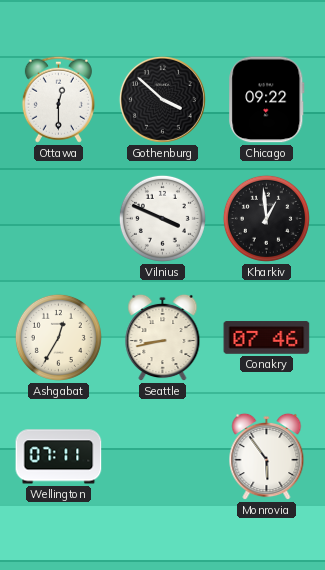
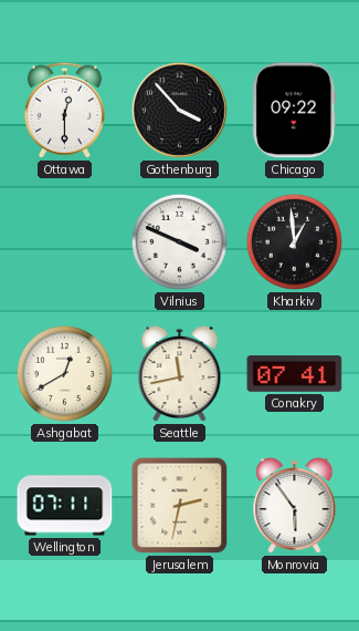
Gothenburg: 3:52 -> 3:53 (179, 110)
Ashgabat: 12:35 -> 12:40 (64, 373)
Seattle: 8:43 -> 11:43 (180, 374)
Conakry: 07:46 -> 07:41 (295, 374)
Jerusalem: none -> 2:32 (180, 506)
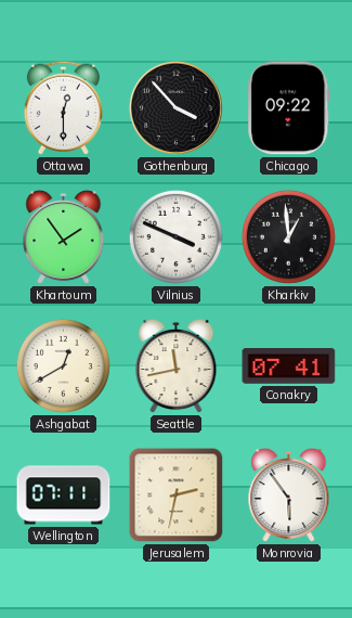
Khartoum: none -> 1:54 (64, 237)
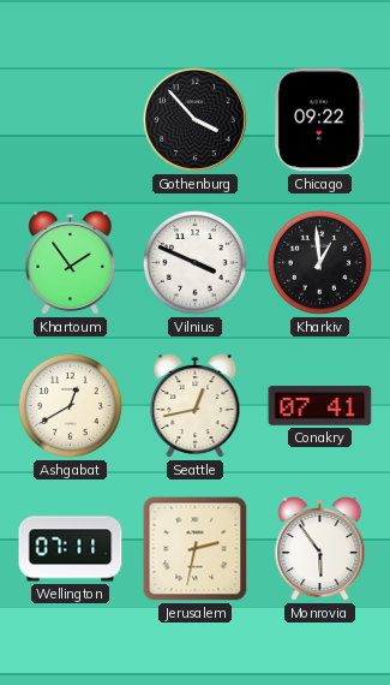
Ottawa: 12:30 -> none (63, 107)
Seattle: 11:43 -> 12:43 (196, 406)
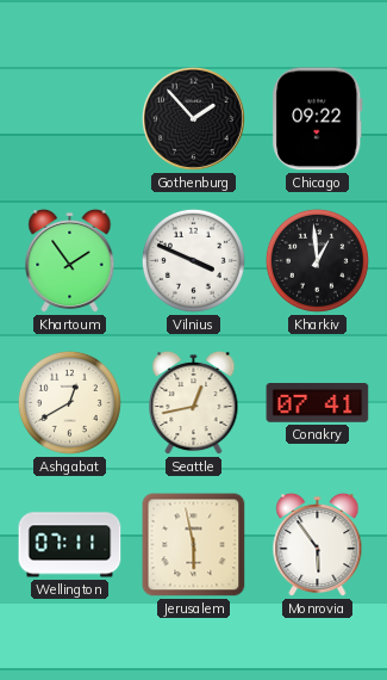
Gothenburg: 3:53 -> 1:53 (193, 118)
Jerusalem: 2:32 -> 5:58 (194, 545)
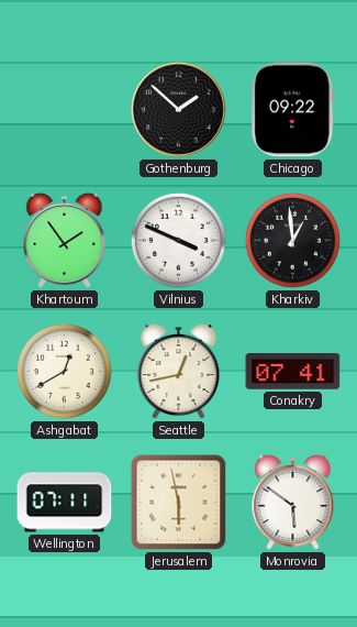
Gothenburg: 1:53 -> 1:52 (178, 109)
Monrovia: 5:54 -> 5:51 (293, 503)
